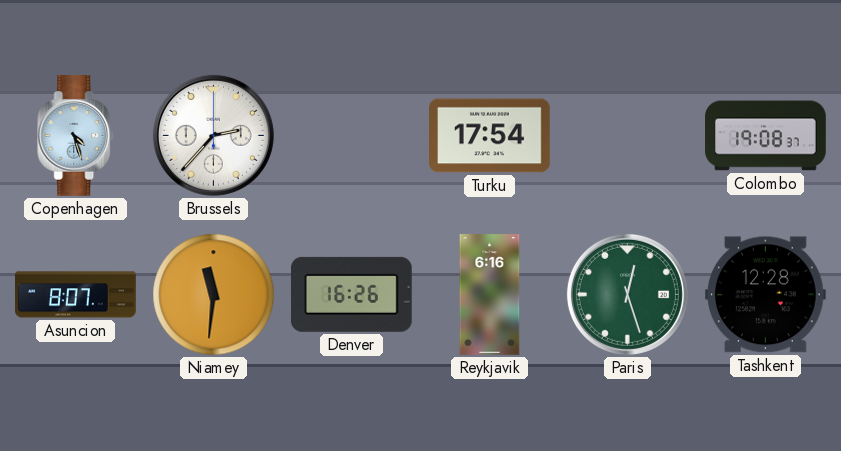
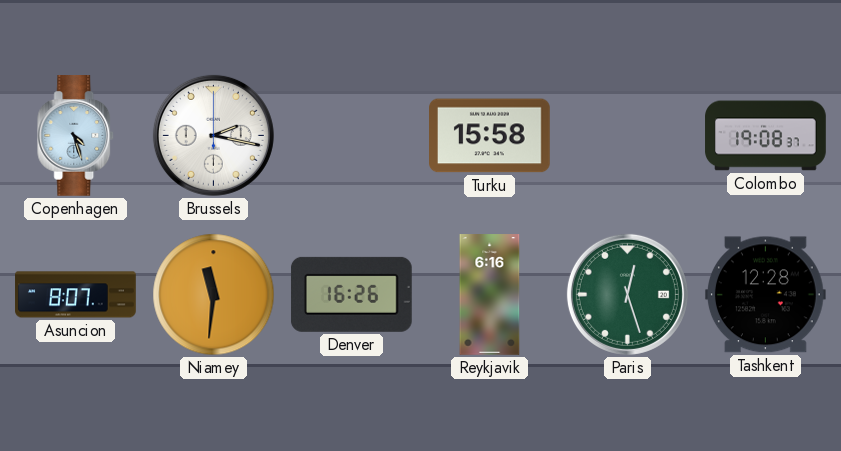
Brussels: 2:37 -> 2:17 (213, 135)
Turku: 17:54 -> 15:58 (490, 136)
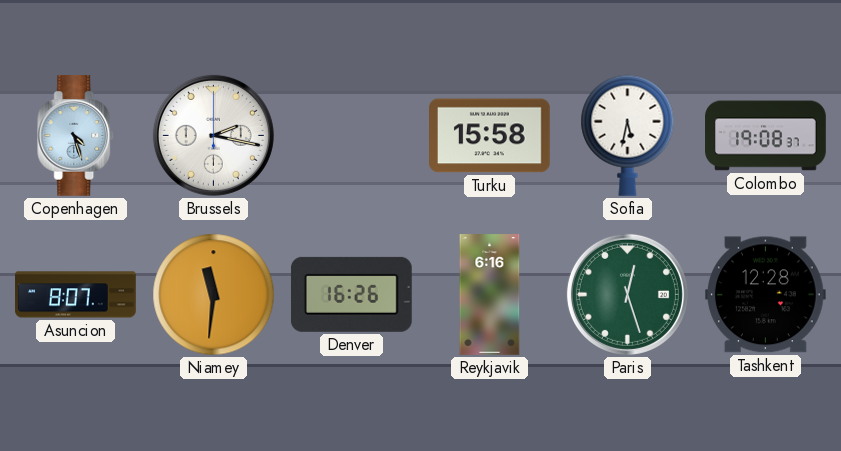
Sofia: none -> 5:32 (628, 135)
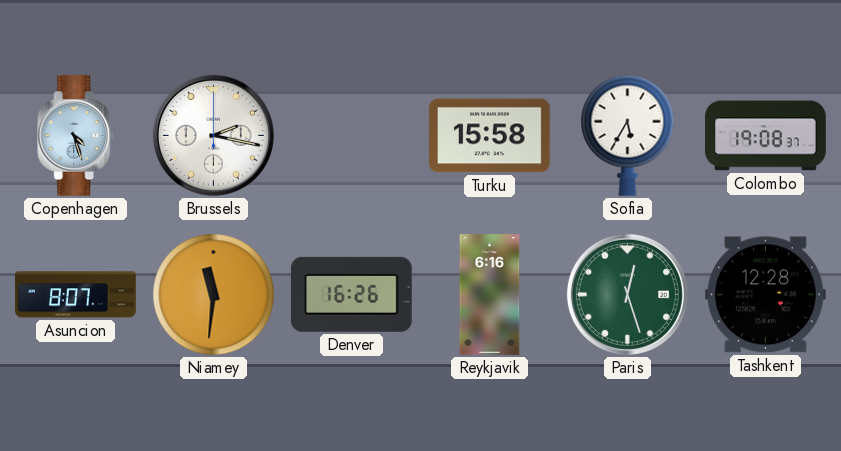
Sofia: 5:32 -> 5:35 (628, 135)
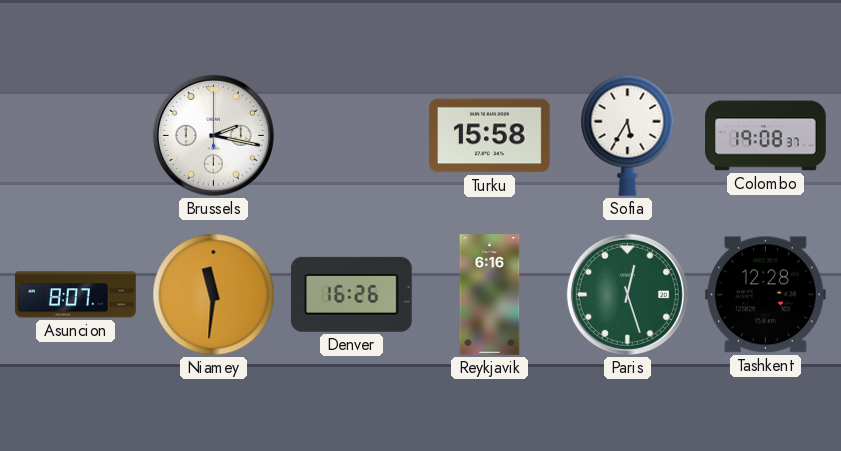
Copenhagen: 4:27 -> none (76, 136)
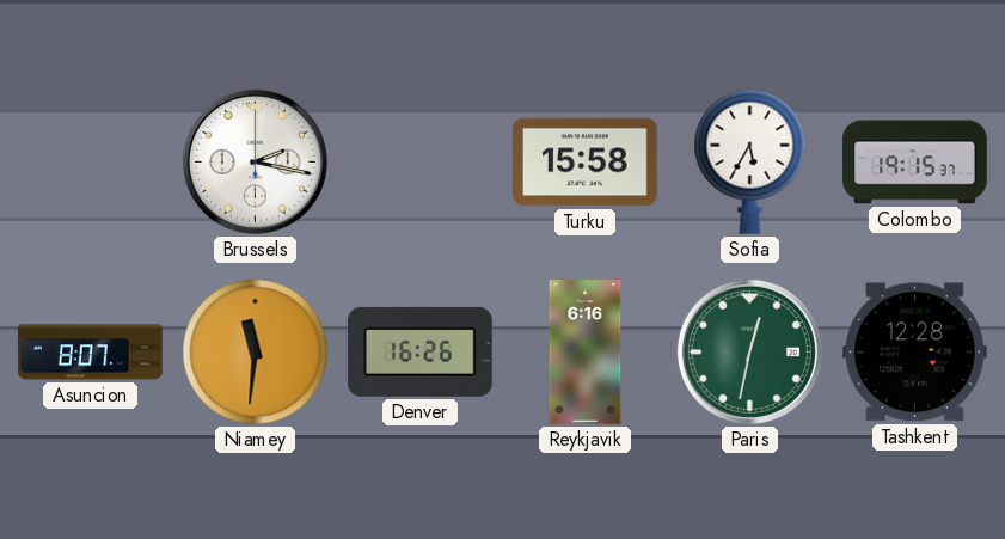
Colombo: 19:08 -> 19:15 (915, 163)
Paris: 12:27 -> 12:32 (749, 351)
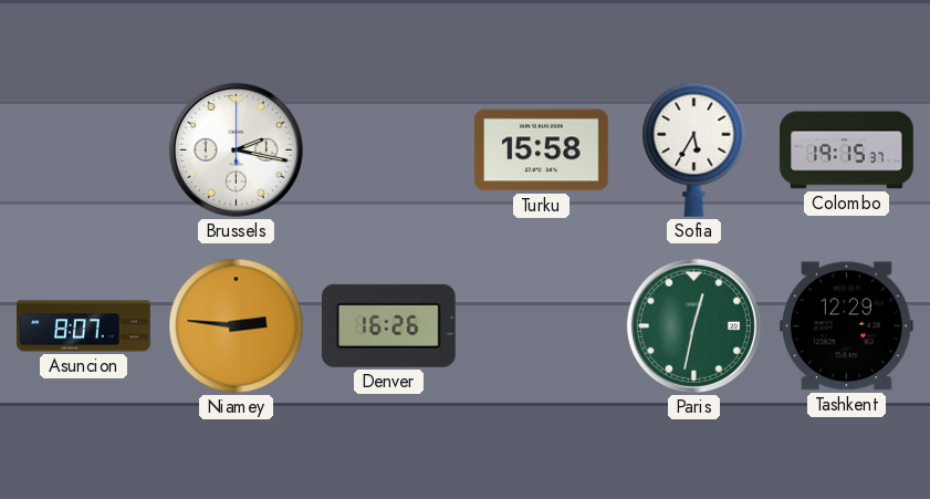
Niamey: 11:31 -> 2:46 (237, 326)
Reykjavik: 6:16 -> none (586, 353)
Tashkent: 12:28 -> 12:29 (846, 326)
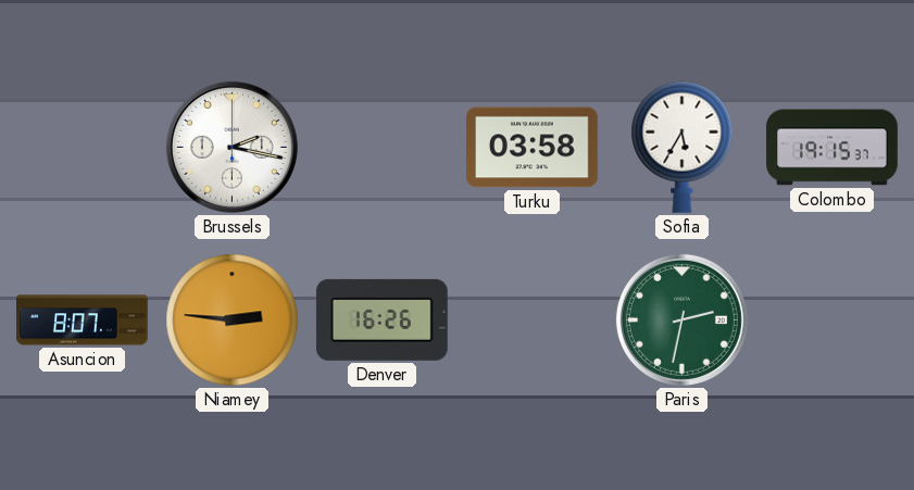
Turku: 15:58 -> 03:58 (533, 148)
Paris: 12:32 -> 2:32 (681, 319)
Tashkent: 12:29 -> none (846, 326)
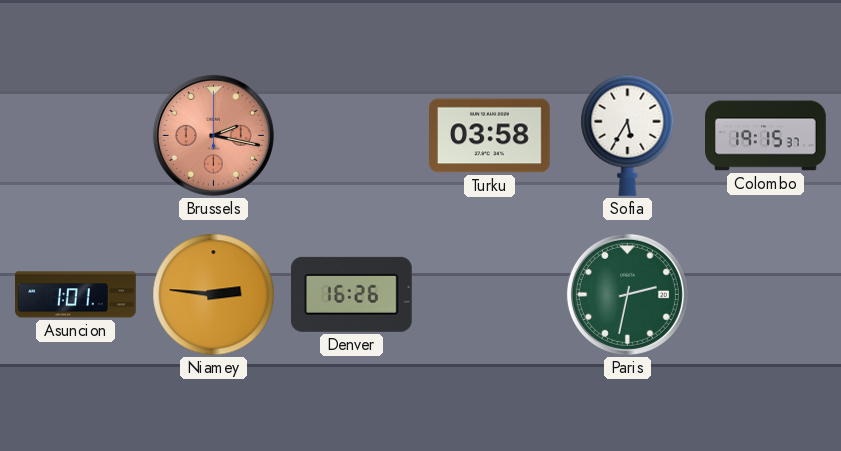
Brussels dial: white -> salmon (213, 135)
Asuncion: 8:07 -> 1:01 (76, 295)
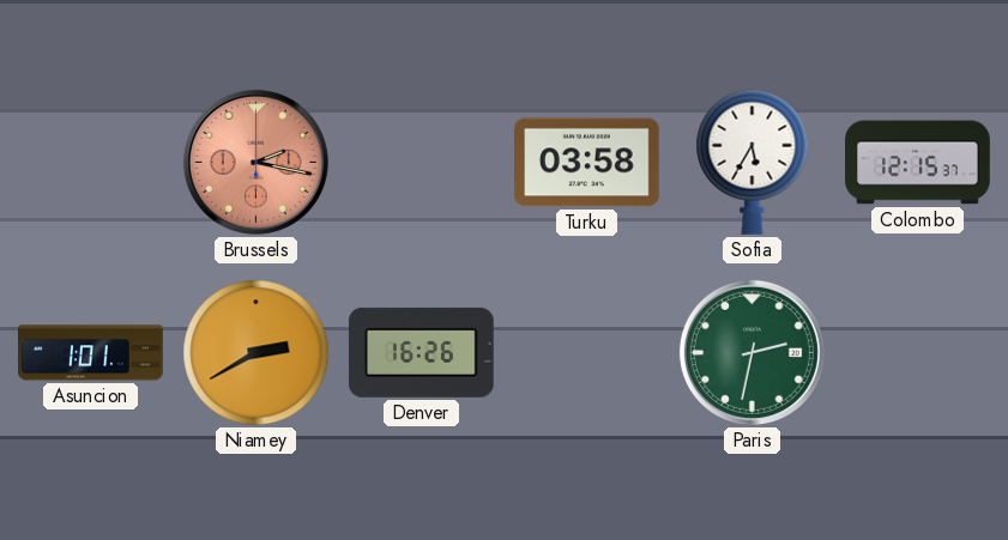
Colombo: 19:15 -> 12:15 (918, 163)
Niamey: 2:46 -> 2:40 (256, 353)
